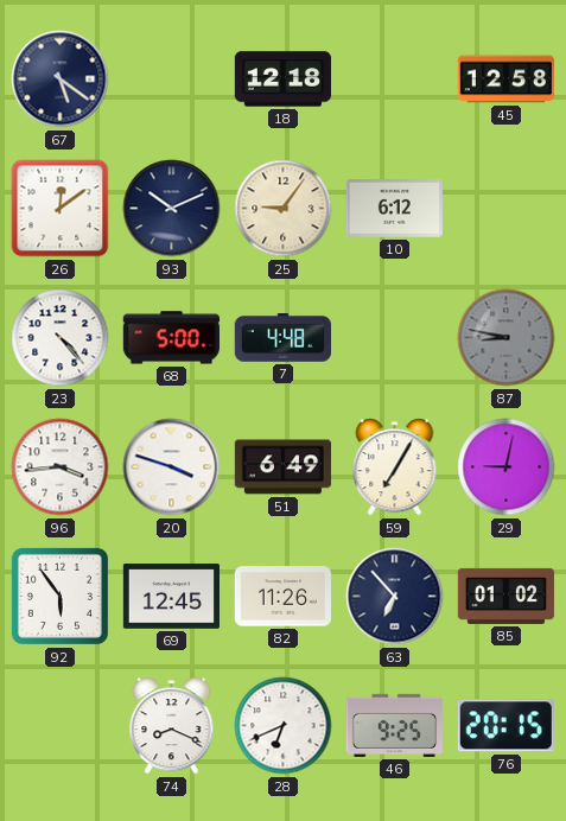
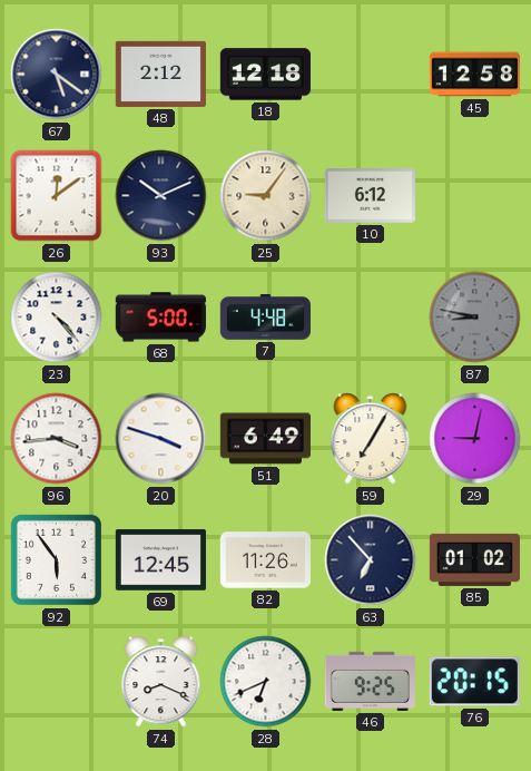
48: none -> 2:12 (160, 74)
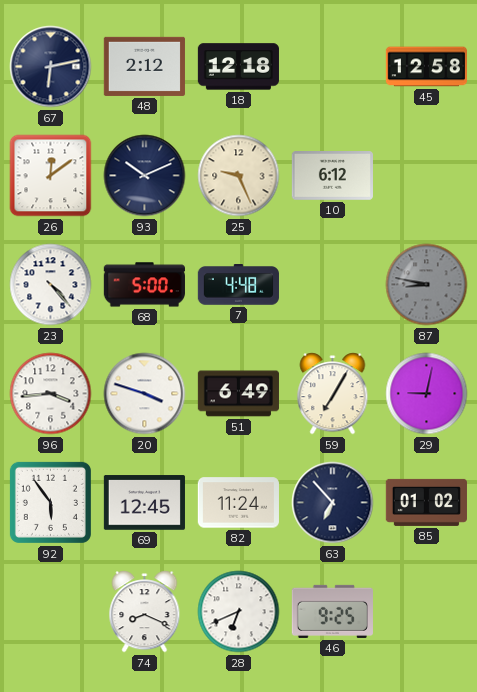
67: 5:21 -> 6:13 (51, 67)
25: 9:06 -> 9:26 (239, 176)
82: 11:26 -> 11:24 (238, 503)
76: 20:15 -> none (474, 682)
